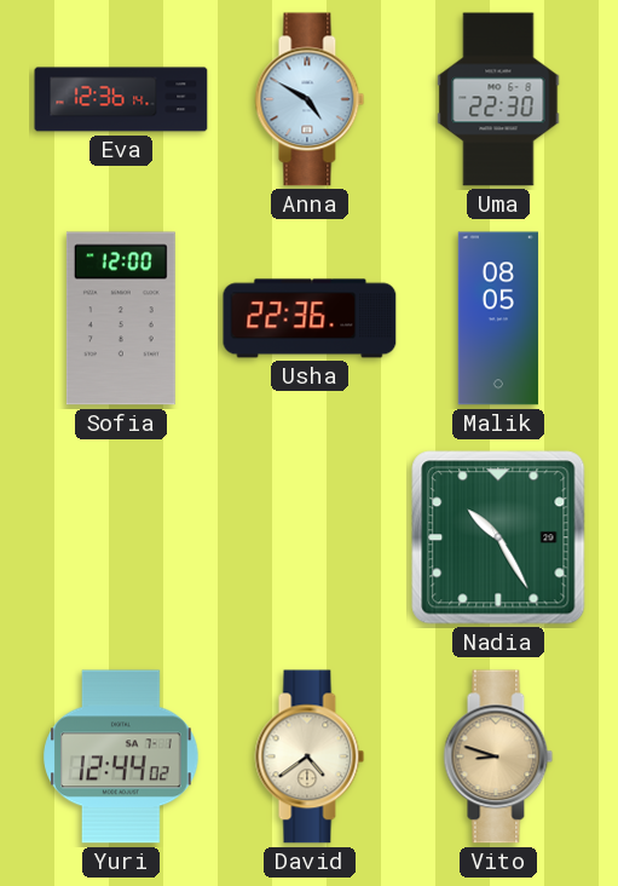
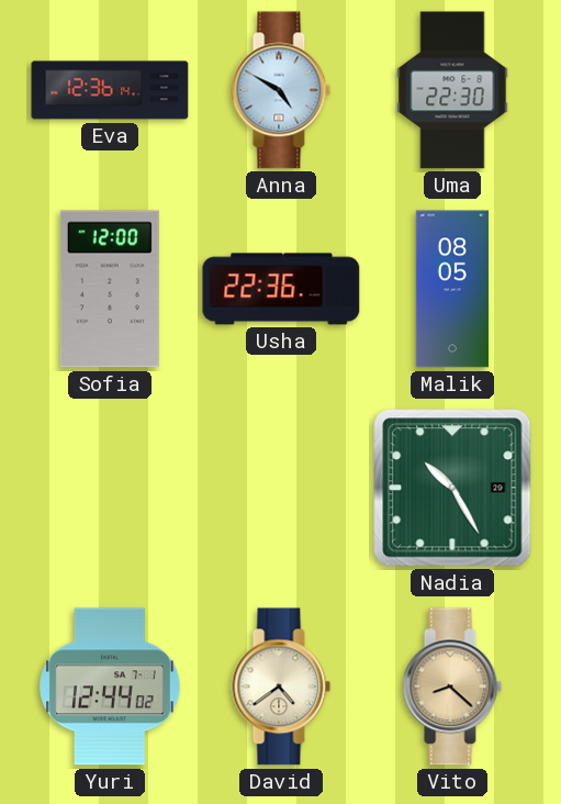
Vito: 8:48 -> 8:22 (452, 686)
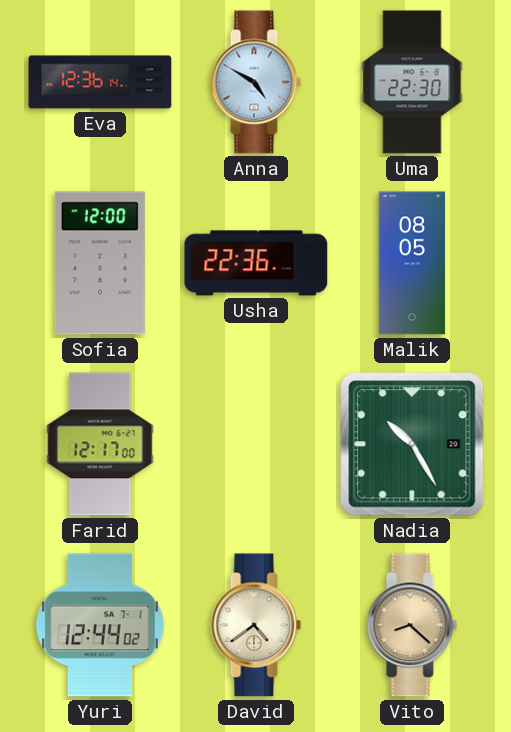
Farid: none -> 12:17 (100, 444)
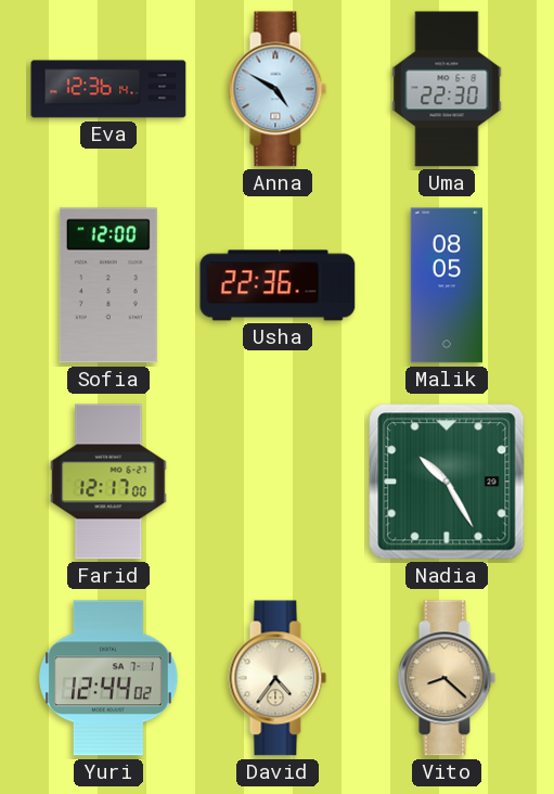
David: 4:39 -> 4:36 (278, 678)
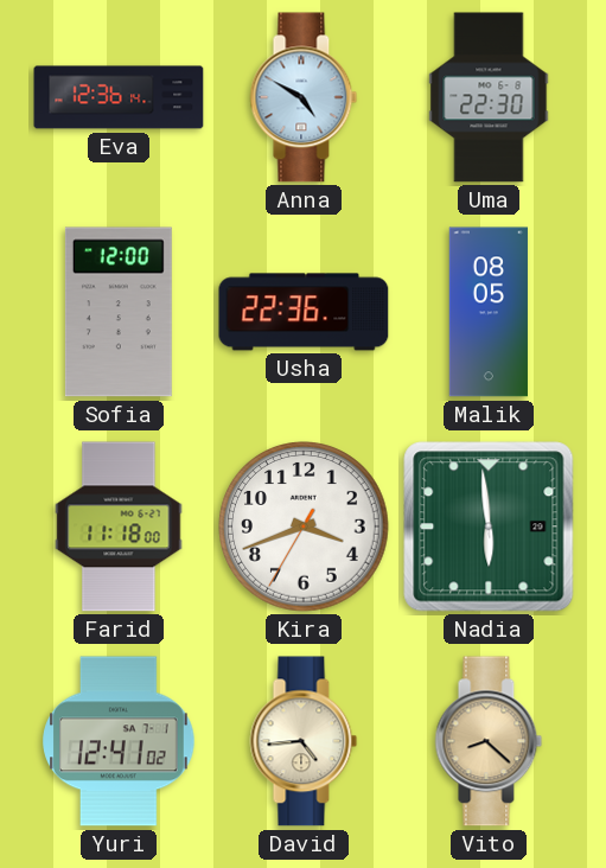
Farid: 12:17 -> 11:18 (119, 526)
Kira: none -> 3:41 (304, 526)
Nadia: 10:25 -> 5:59 (489, 526)
Yuri: 12:44 -> 12:41 (120, 741)
David: 4:36 -> 4:44 (304, 741)
